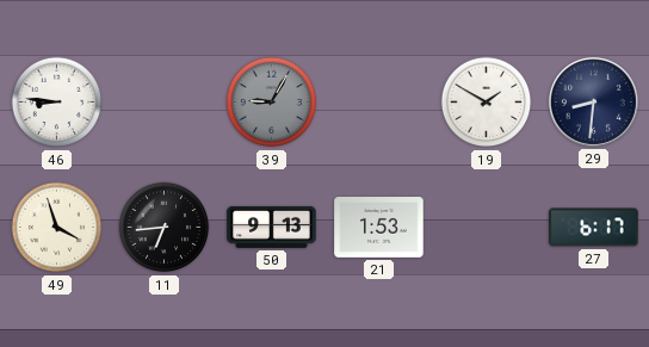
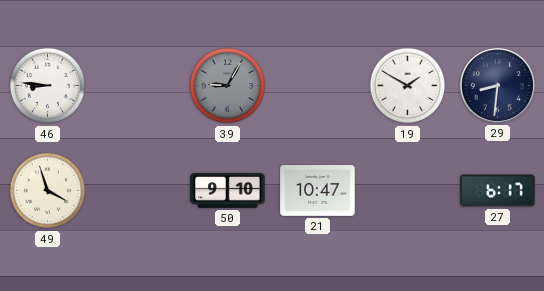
11: 6:44 -> none (165, 228)
50: 9:13 -> 9:10 (228, 190)
21: 1:53 -> 10:47 (318, 191)
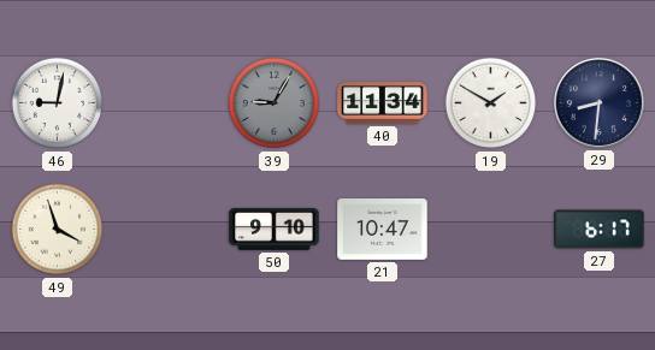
46: 8:46 -> 9:02 (58, 103)
40: none -> 11:34 (383, 103)
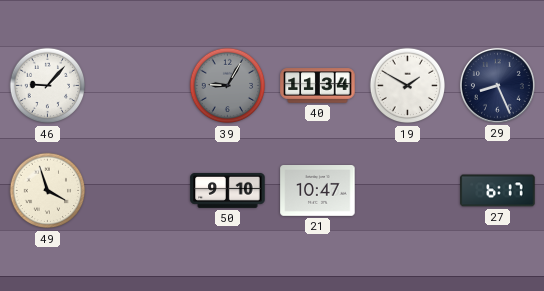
46: 9:02 -> 9:07 (48, 86)
29: 8:31 -> 8:26 (497, 85)
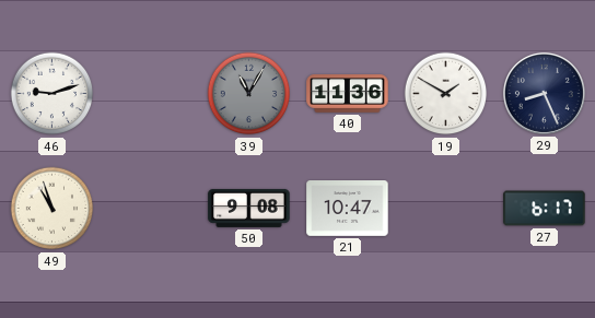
46: 9:07 -> 9:12 (52, 94)
39: 9:05 -> 11:05 (249, 94)
40: 11:34 -> 11:36 (348, 94)
49: 3:57 -> 10:57 (52, 209)
50: 9:10 -> 9:08 (249, 208)
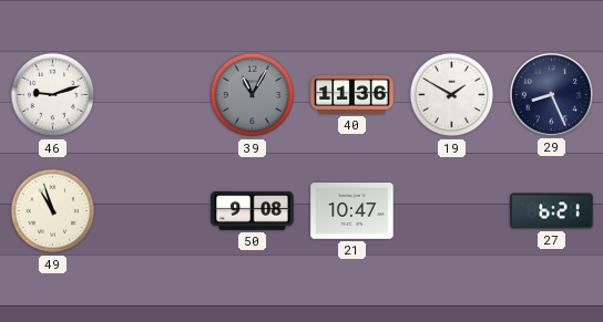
27: 6:17 -> 6:21 (552, 211)
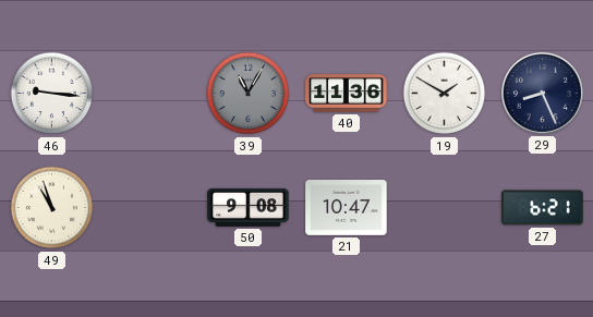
46: 9:12 -> 9:16 (52, 94)
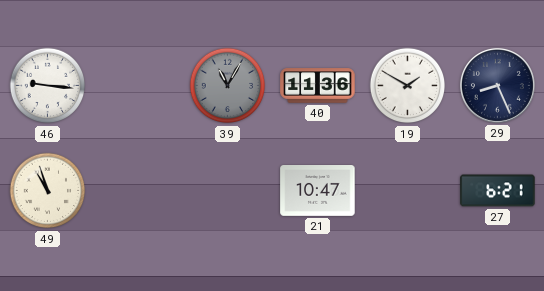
50: 9:08 -> none (249, 207)
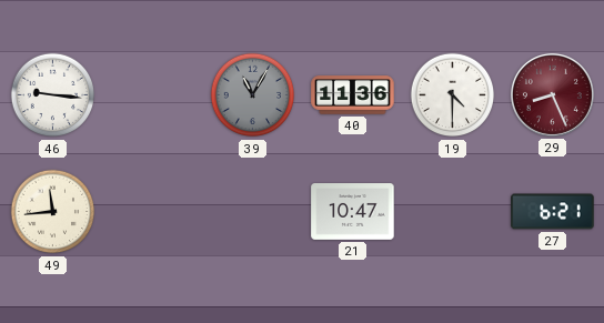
19: 1:50 -> 4:30 (453, 95)
29 dial: navy -> burgundy (552, 94)
49: 10:57 -> 11:44 (53, 212)
